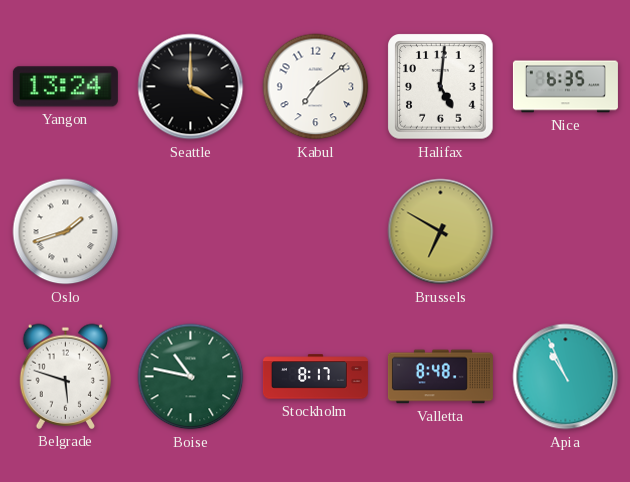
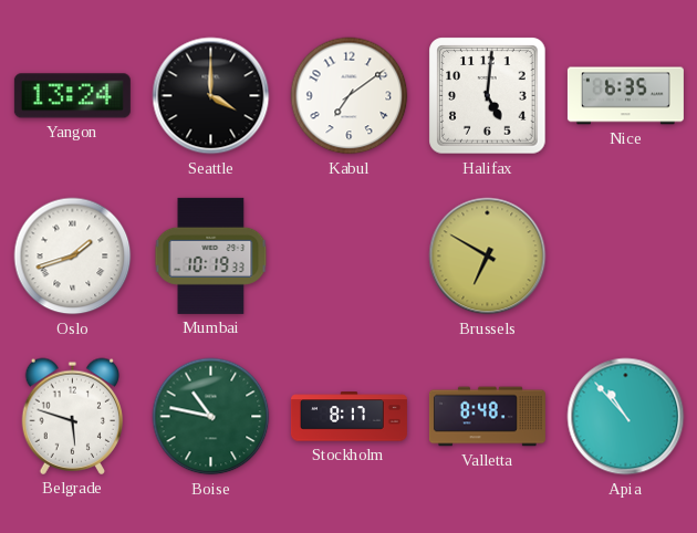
Mumbai: none -> 10:19 (211, 255)
Apia: 10:56 -> 10:53 (626, 417)
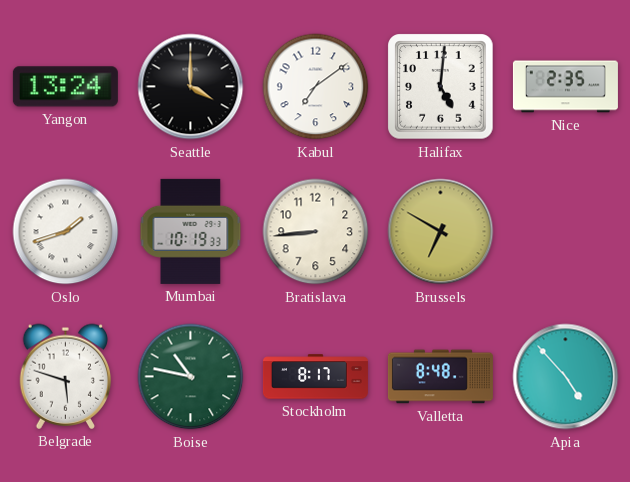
Nice: 6:35 -> 2:35 (565, 87)
Bratislava: none -> 8:44 (316, 232)
Apia: 10:53 -> 4:53 (566, 377)
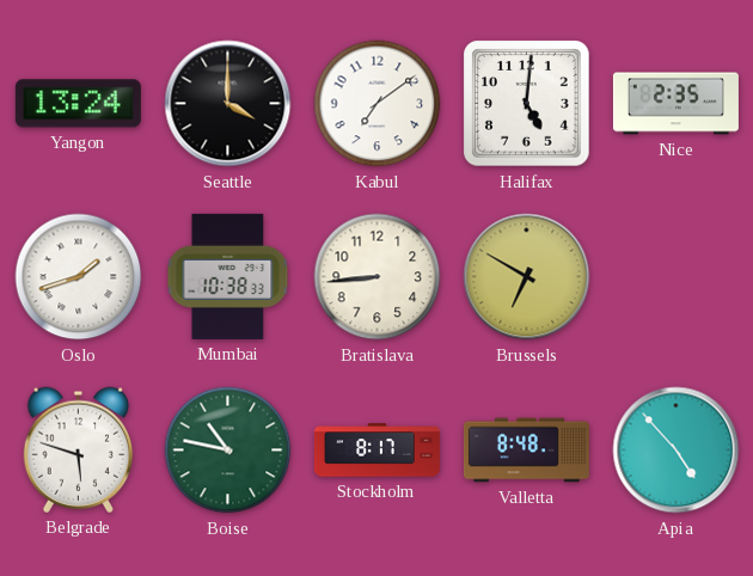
Mumbai: 10:19 -> 10:38 (228, 276)
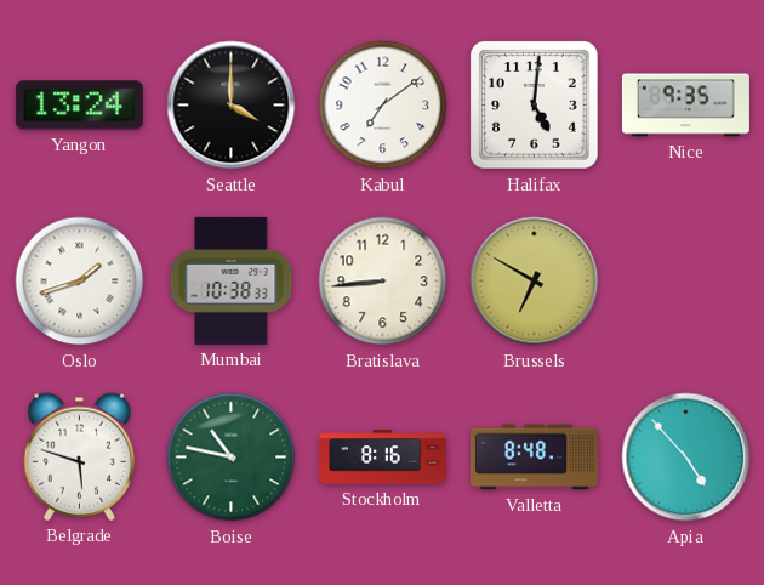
Nice: 2:35 -> 9:35 (685, 106)
Stockholm: 8:17 -> 8:16 (382, 458)
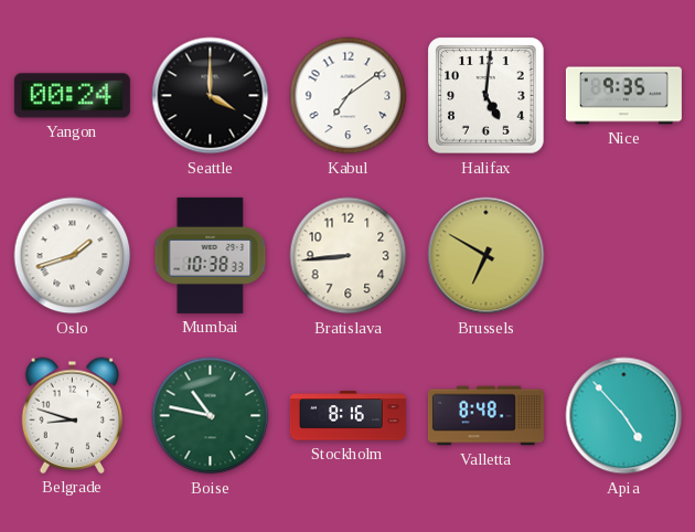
Yangon: 13:24 -> 00:24 (72, 96)
Belgrade: 5:48 -> 8:48 (73, 415)
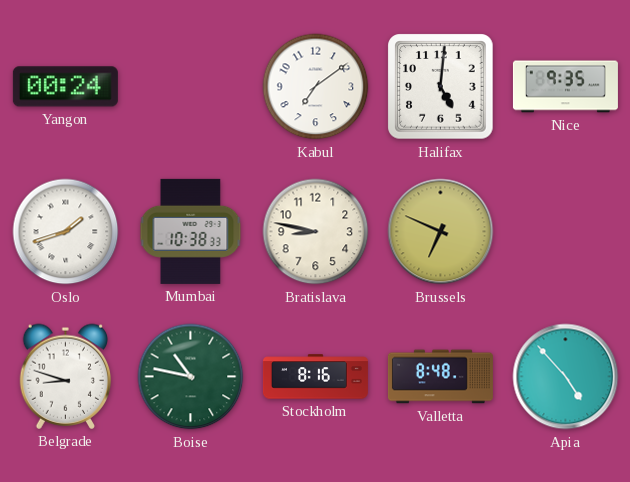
Seattle: 4:00 -> none (211, 96)
Bratislava: 8:44 -> 8:47 (316, 232)
Brussels: 6:50 -> 6:49 (441, 232)
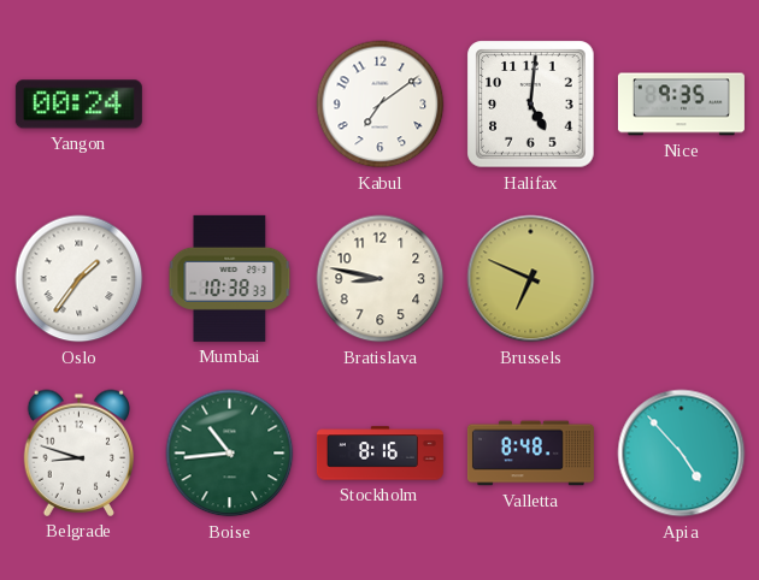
Oslo: 1:42 -> 1:36 (80, 279)
Boise: 10:47 -> 10:44 (230, 454)
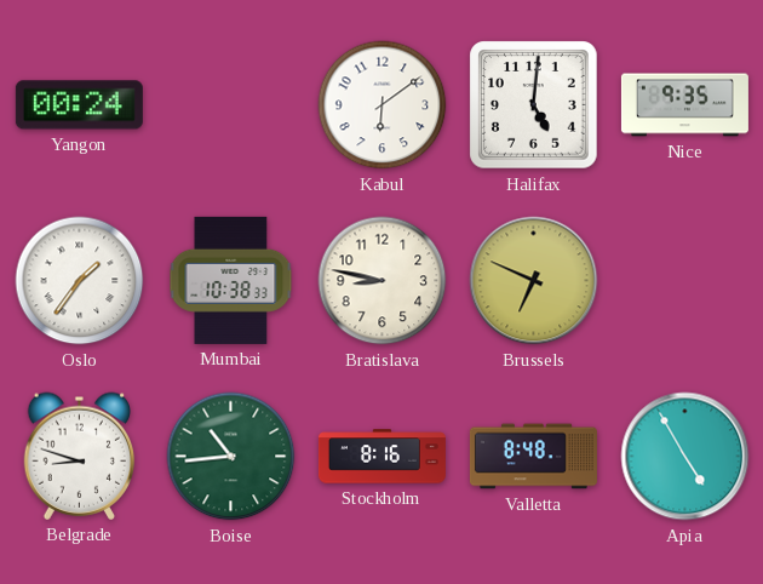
Kabul: 7:09 -> 6:09 (383, 105)
Apia: 4:53 -> 4:55 (685, 457)
